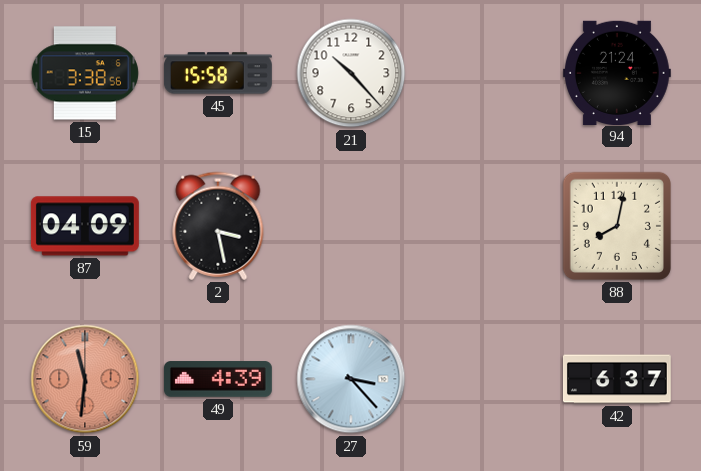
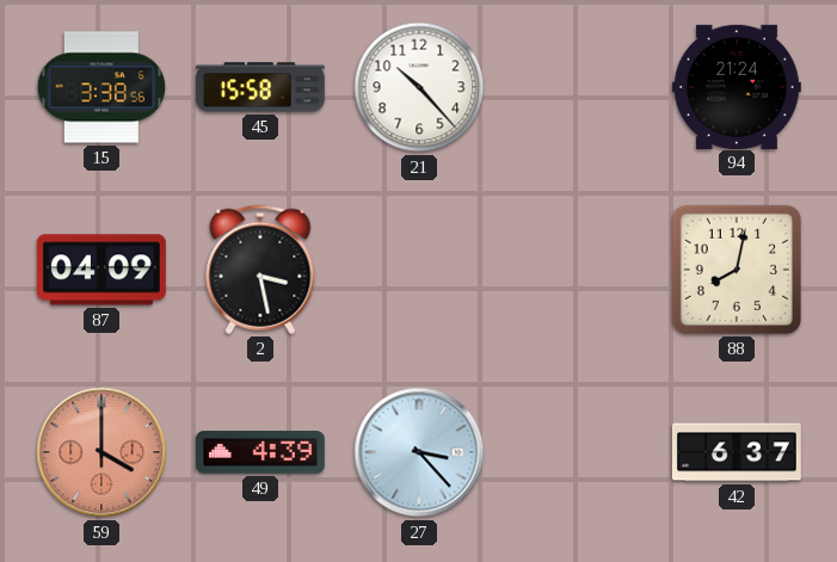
59: 11:31 -> 4:00 (101, 452)
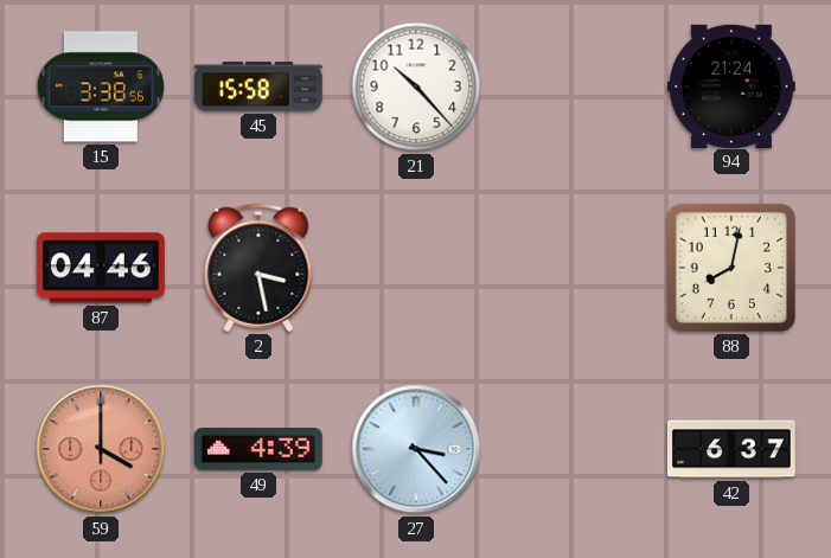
87: 04:09 -> 04:46 (101, 268)
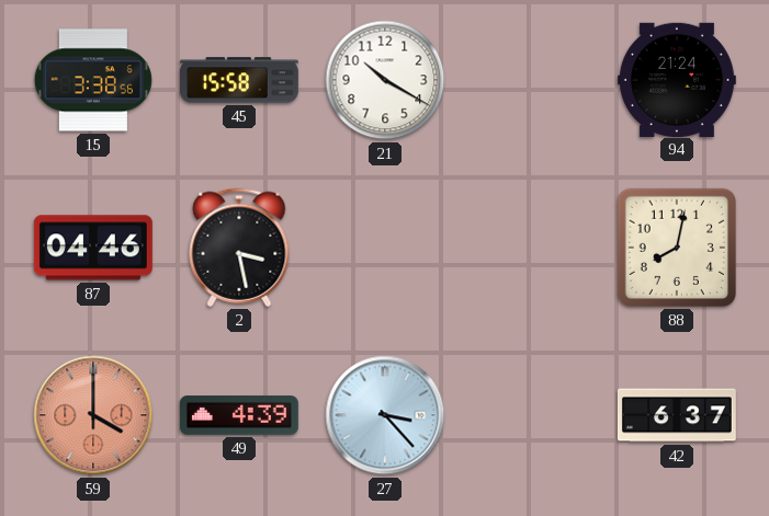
21: 10:23 -> 10:20 (385, 80)
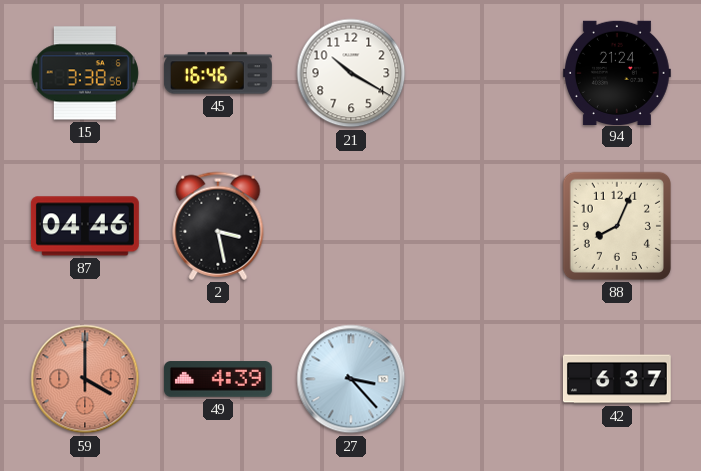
45: 15:58 -> 16:46 (218, 73)
88: 8:02 -> 8:04 (617, 226)
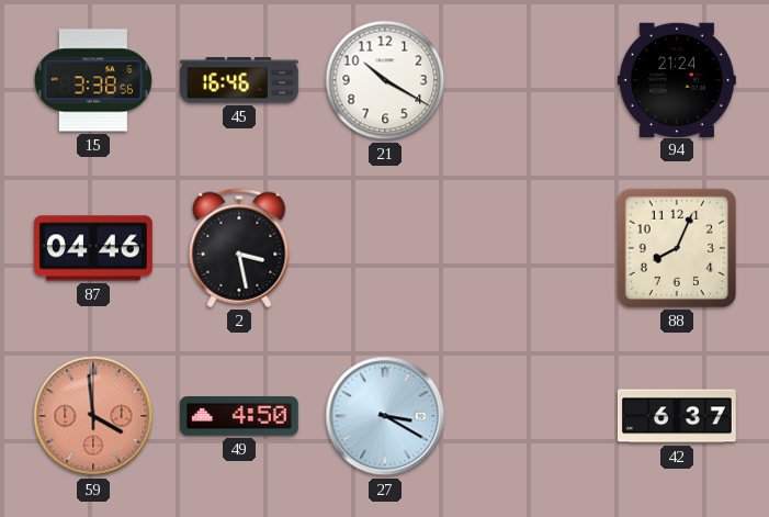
59: 4:00 -> 3:59 (93, 416)
49: 4:39 -> 4:50 (239, 416)
27: 3:23 -> 3:20 (385, 416)
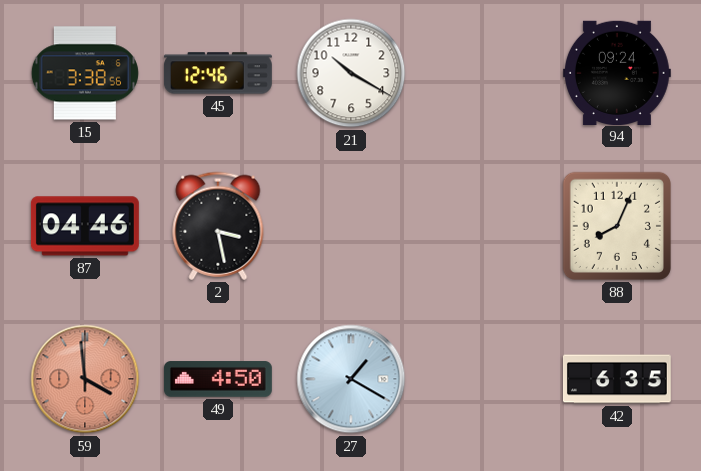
45: 16:46 -> 12:46 (218, 73)
94: 21:24 -> 09:24 (617, 72)
27: 3:20 -> 1:20 (351, 379)
42: 6:37 -> 6:35 (617, 379)
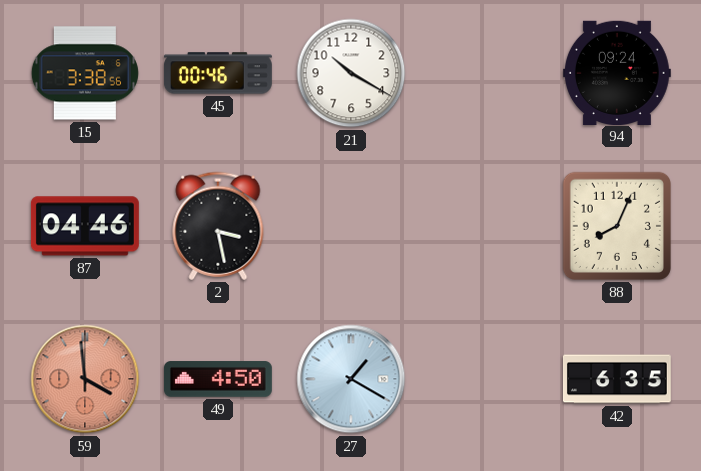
45: 12:46 -> 00:46 (218, 73)
